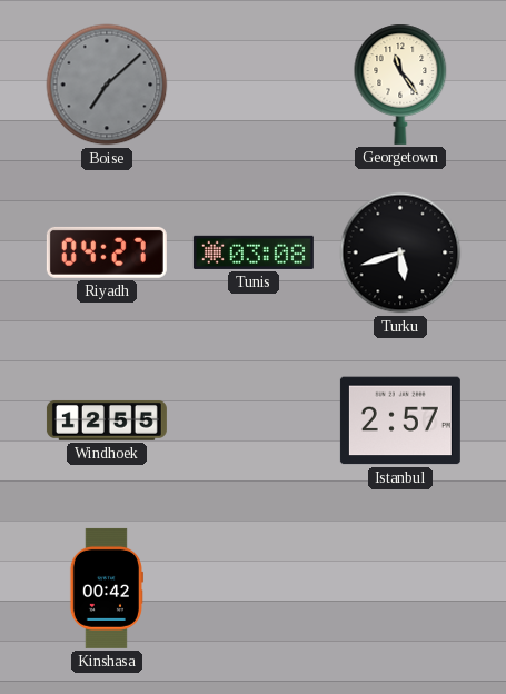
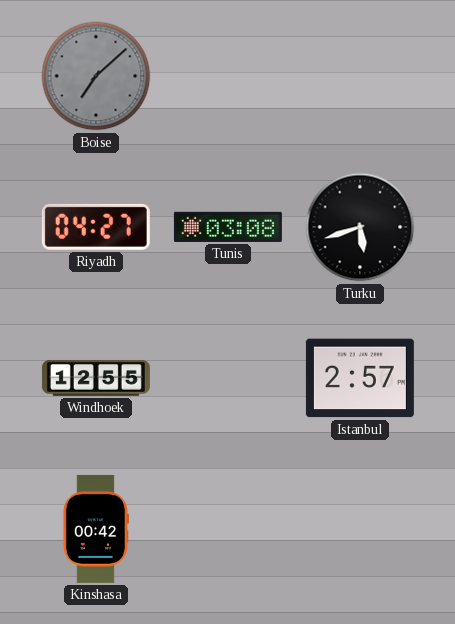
Georgetown: 11:24 -> none (400, 85)
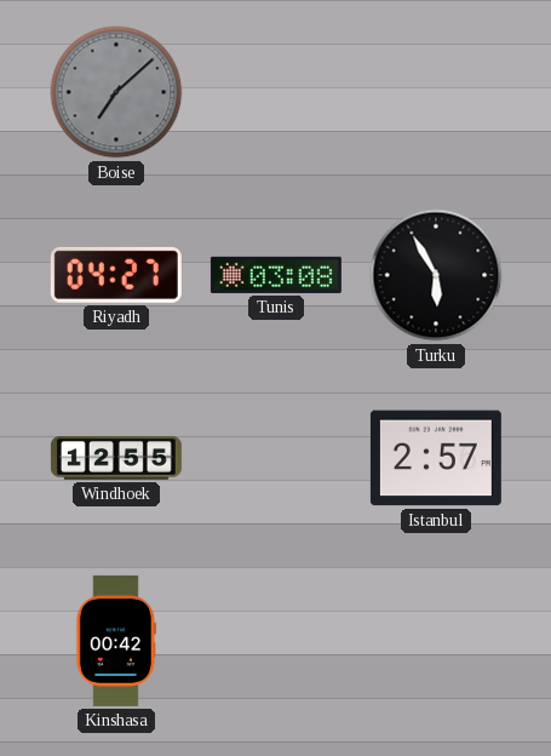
Turku: 5:42 -> 5:55 (436, 275)
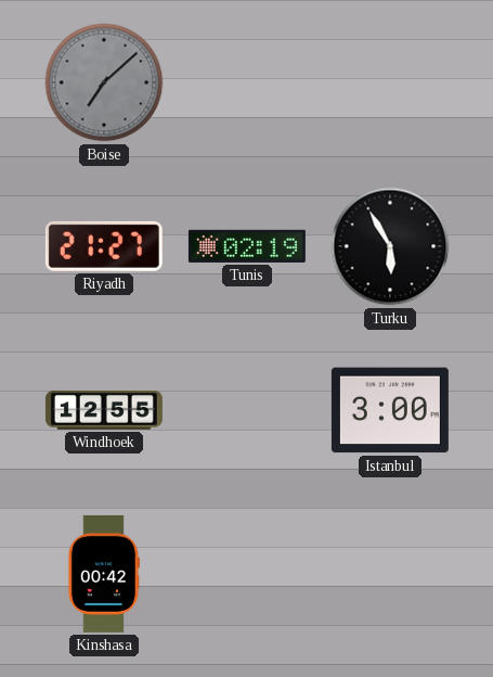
Riyadh: 04:27 -> 21:27 (104, 246)
Tunis: 03:08 -> 02:19 (247, 246)
Istanbul: 2:57 -> 3:00 (390, 410)
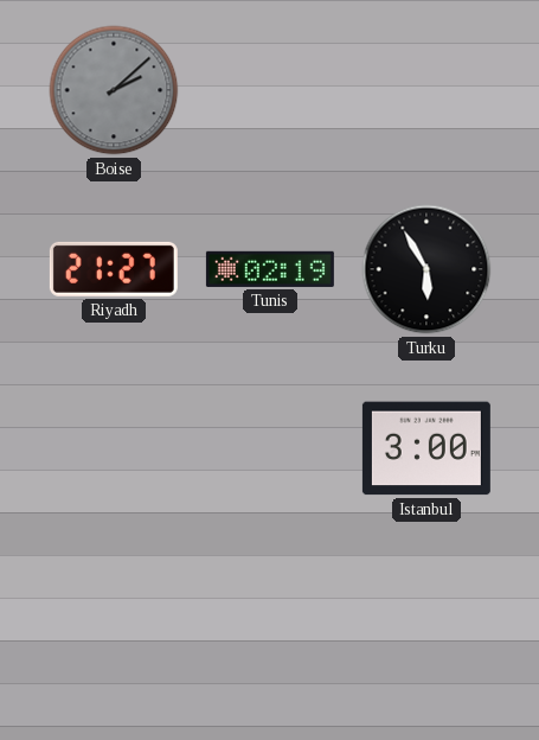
Boise: 7:08 -> 2:08 (114, 90)
Windhoek: 12:55 -> none (104, 410)
Kinshasa: 00:42 -> none (104, 574)
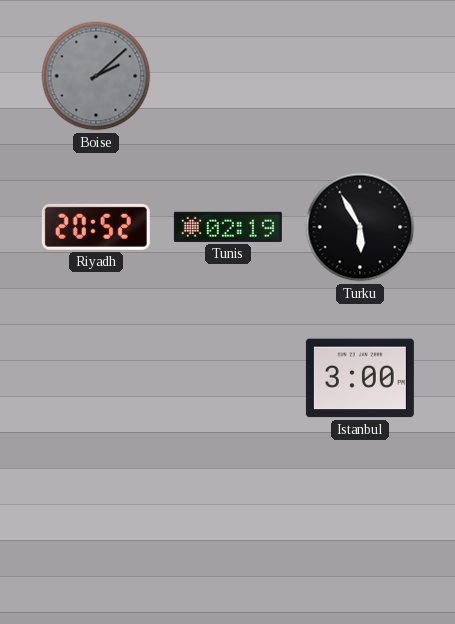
Riyadh: 21:27 -> 20:52 (96, 227)
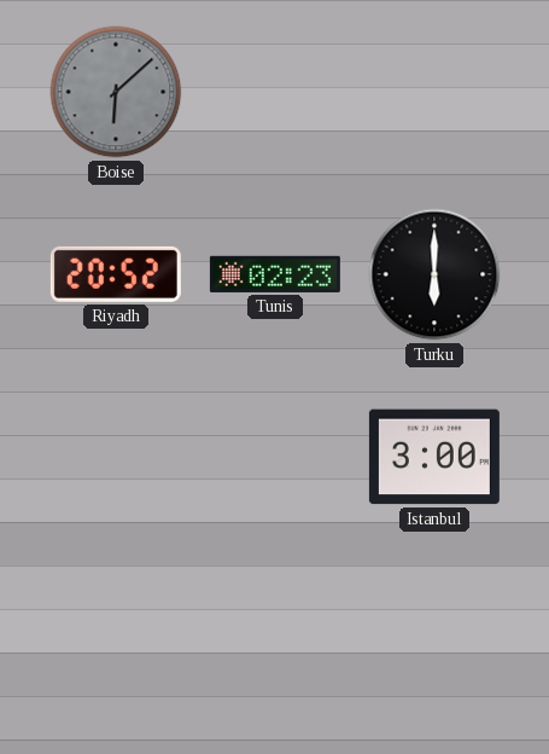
Boise: 2:08 -> 6:08 (116, 92)
Tunis: 02:19 -> 02:23 (275, 274)
Turku: 5:55 -> 6:00 (434, 274)
